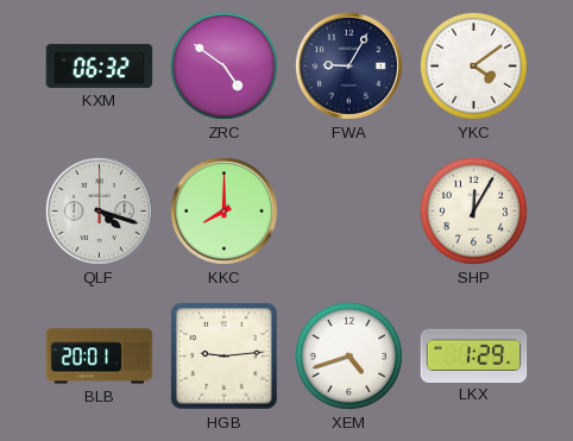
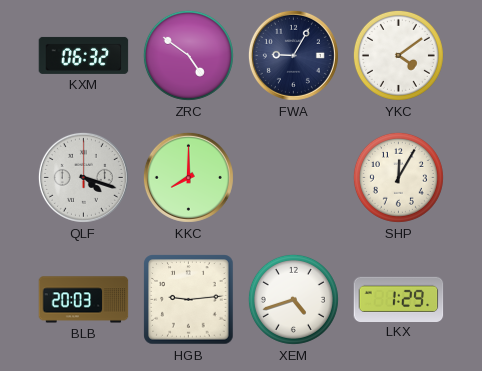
BLB: 20:01 -> 20:03 (84, 300)
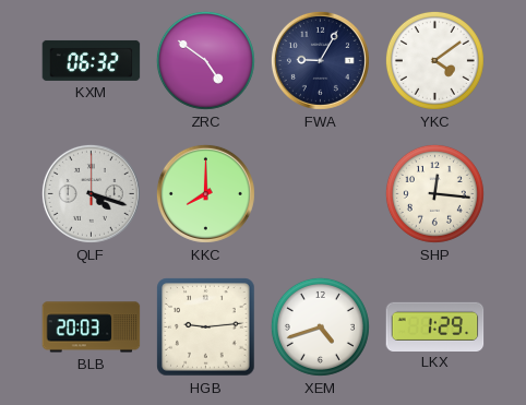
SHP: 12:05 -> 12:16 (434, 193)
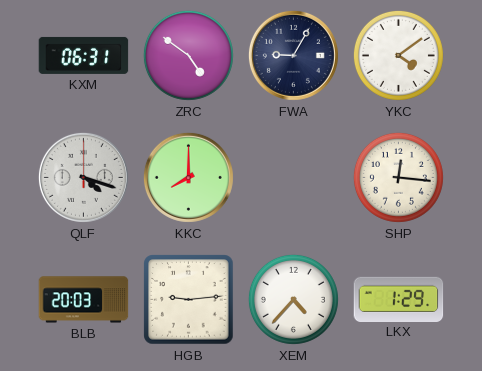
KXM: 06:32 -> 06:31 (84, 55)
XEM: 4:42 -> 4:37 (293, 299)
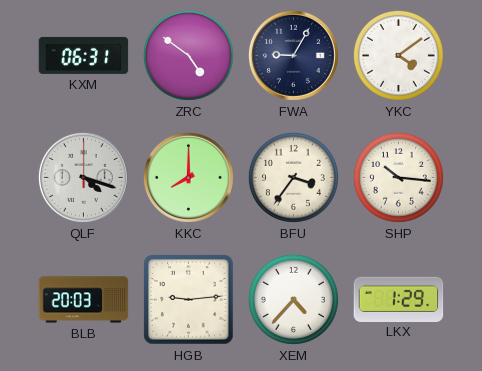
BFU: none -> 3:36 (293, 177)
SHP: 12:16 -> 10:16 (398, 177)
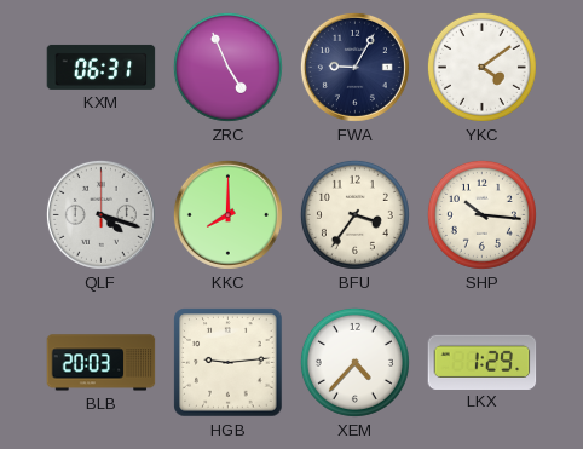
ZRC: 4:51 -> 4:56 (227, 67)
